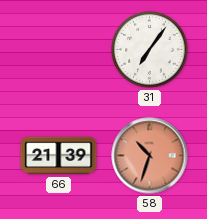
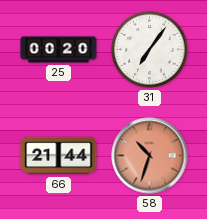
25: none -> 00:20 (59, 50)
66: 21:39 -> 21:44 (59, 156)
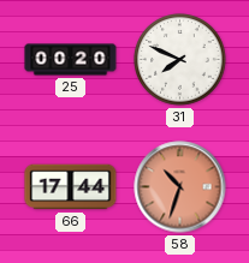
31: 7:06 -> 7:49 (180, 60)
66: 21:44 -> 17:44 (71, 187)
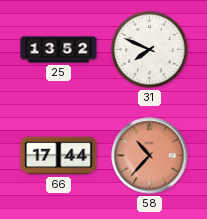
25: 00:20 -> 13:52 (59, 50)
58: 10:33 -> 10:37 (150, 156)
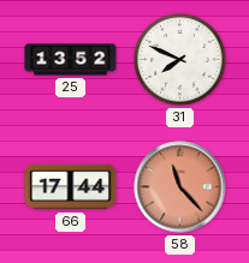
58: 10:37 -> 11:23 (180, 187)
